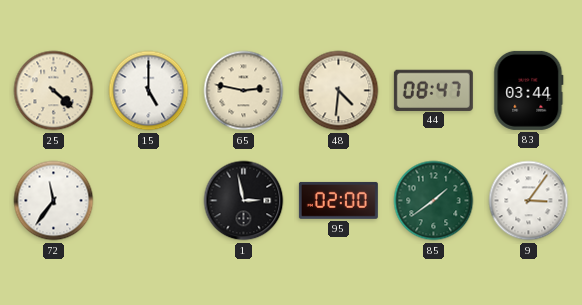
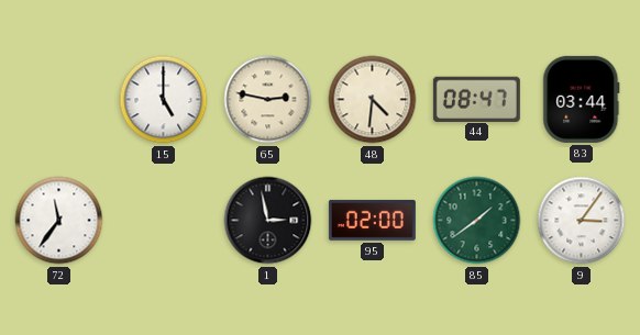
25: 4:22 -> none (54, 91)
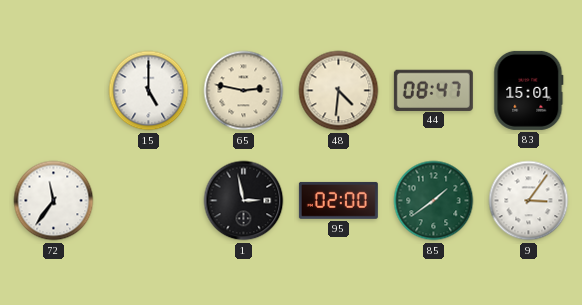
83: 03:44 -> 15:01 (529, 90)
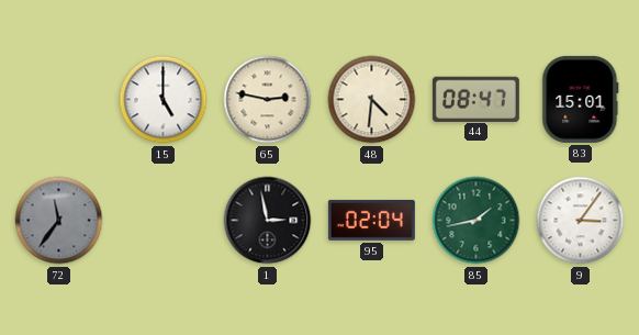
72 dial: white -> grey (59, 221)
95: 02:00 -> 02:04 (371, 220)
85: 1:39 -> 1:43 (477, 221)
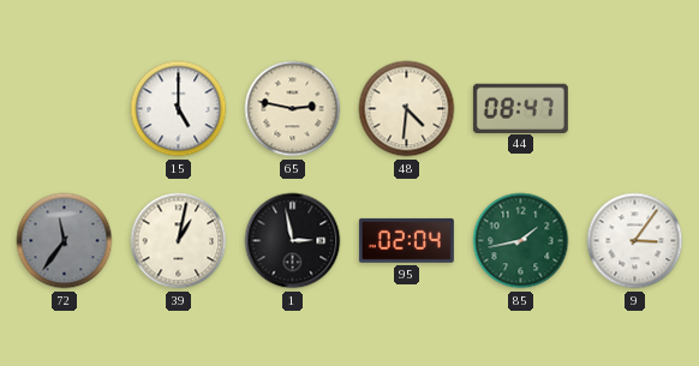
83: 15:01 -> none (581, 99)
39: none -> 1:02 (179, 241)
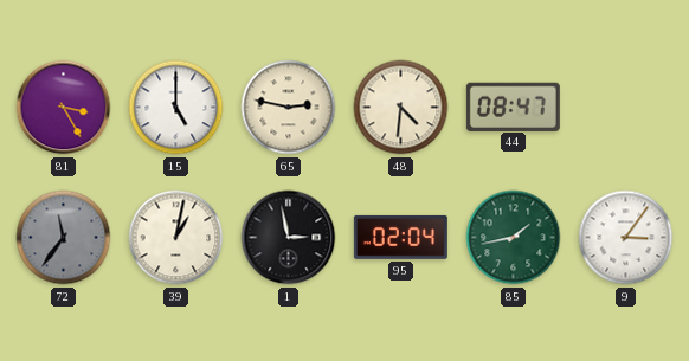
81: none -> 3:25 (64, 108)
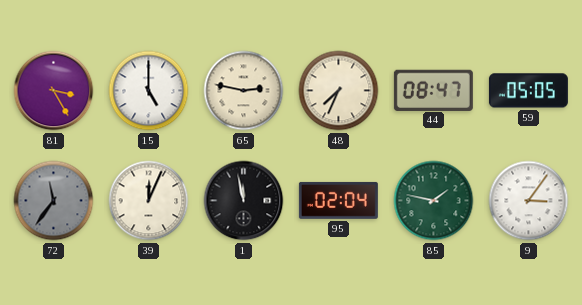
48: 4:31 -> 7:34 (339, 91)
59: none -> 05:05 (528, 91)
39: 1:02 -> 12:04 (149, 201)
1: 2:58 -> 11:58 (244, 201)
85: 1:43 -> 1:47 (434, 201)
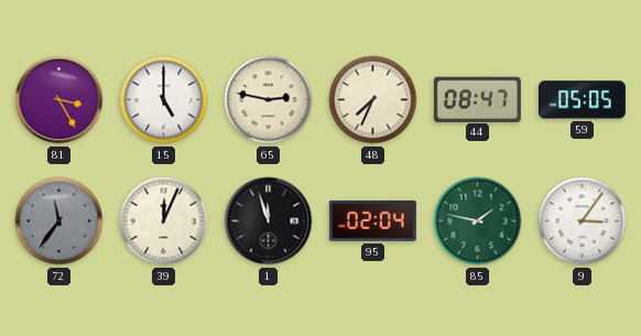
1: 11:58 -> 11:57 (269, 221)
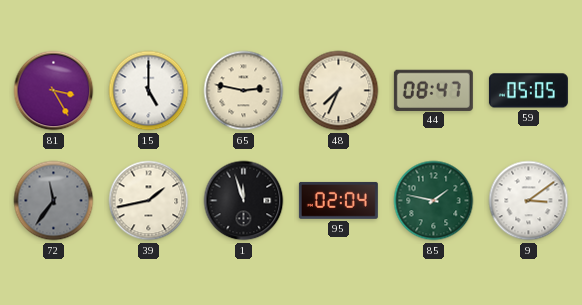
39: 12:04 -> 1:43 (149, 201)
9: 3:06 -> 3:09 (529, 201)
